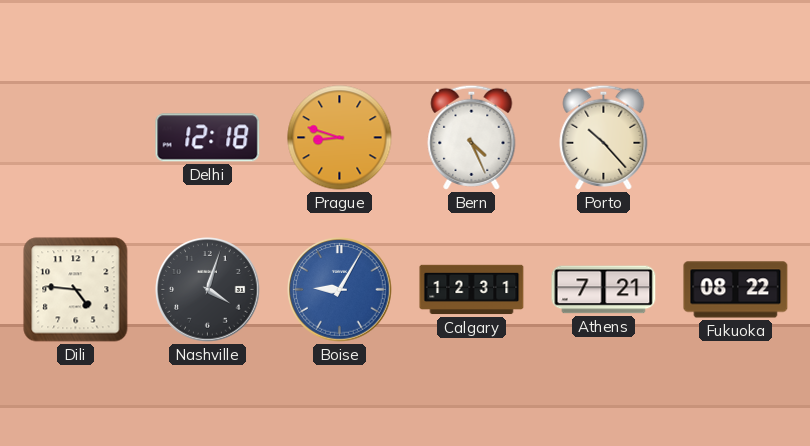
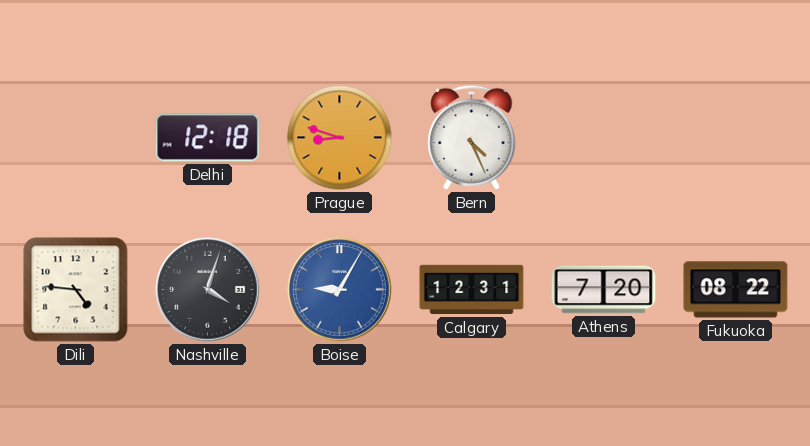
Porto: 10:23 -> none (604, 137)
Athens: 7:21 -> 7:20 (604, 290)
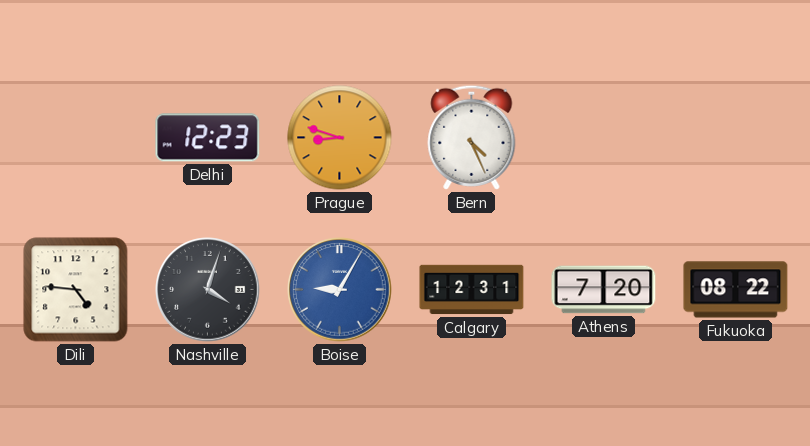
Delhi: 12:18 -> 12:23 (208, 138)
